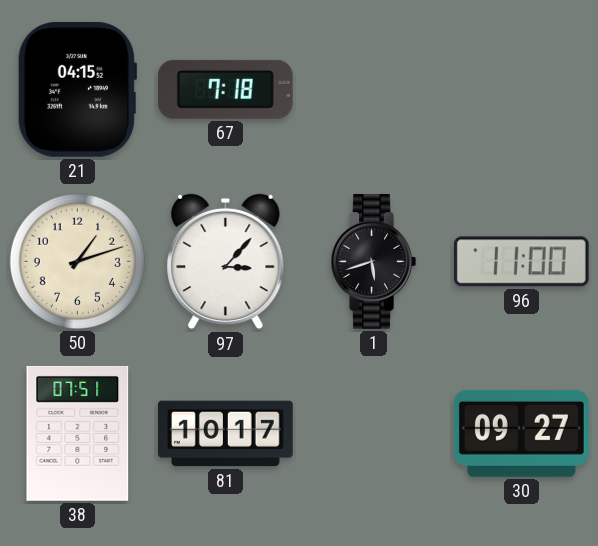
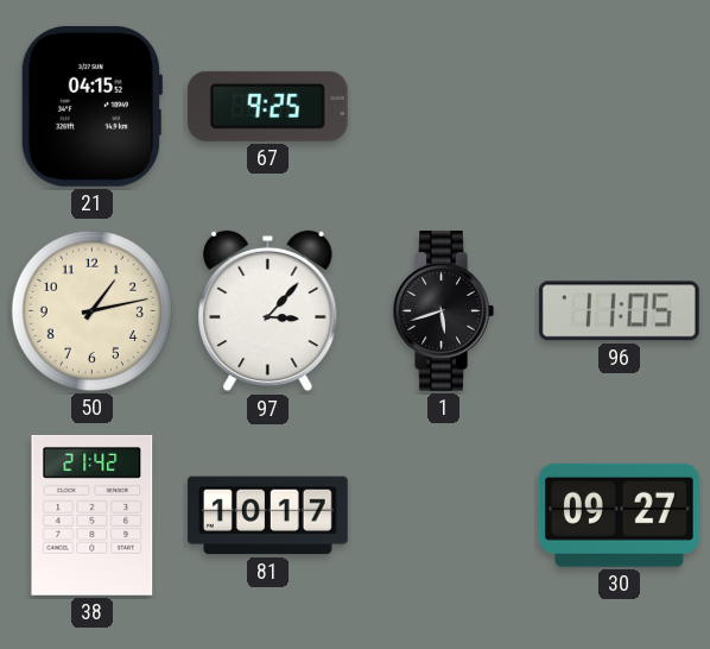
67: 7:18 -> 9:25 (267, 106)
50: 1:12 -> 1:13 (91, 310)
96: 11:00 -> 11:05 (619, 311)
38: 07:51 -> 21:42 (93, 515)
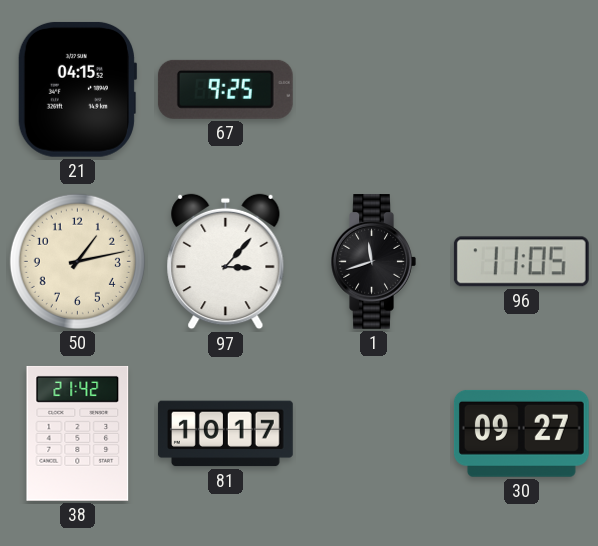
1: 5:42 -> 11:42 (373, 262)
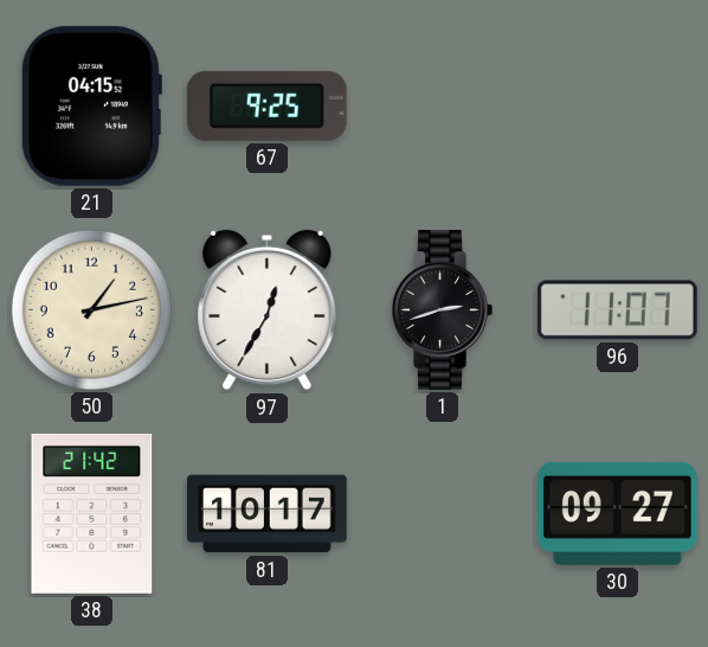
97: 3:07 -> 12:35 (268, 310)
1: 11:42 -> 2:42 (442, 310)
96: 11:05 -> 11:07 (617, 310)
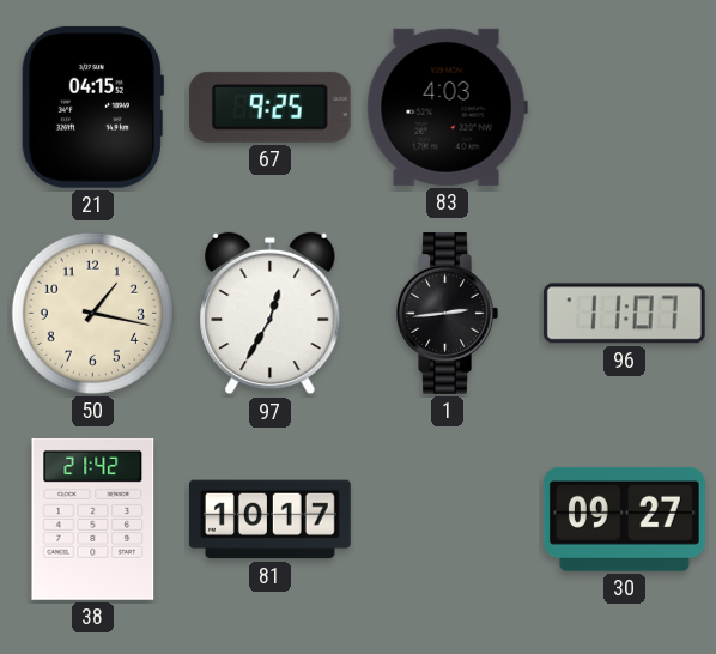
83: none -> 4:03 (447, 107)
50: 1:13 -> 1:17 (92, 313)
1: 2:42 -> 2:44 (447, 314)
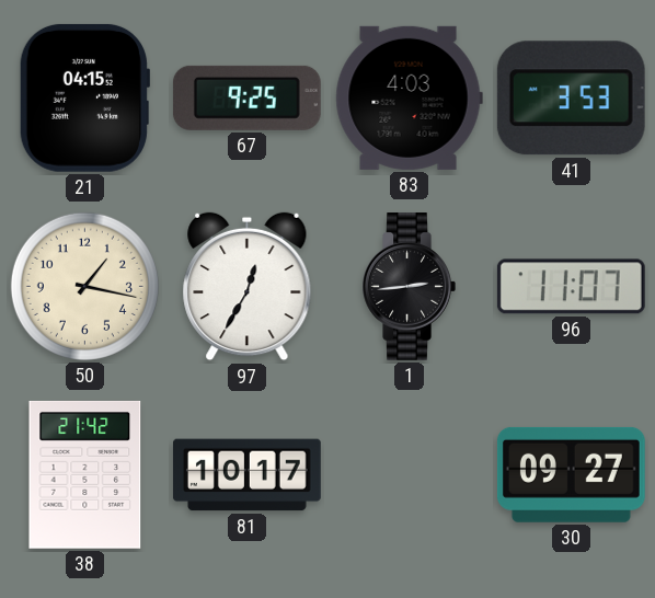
41: none -> 3:53 (571, 99)
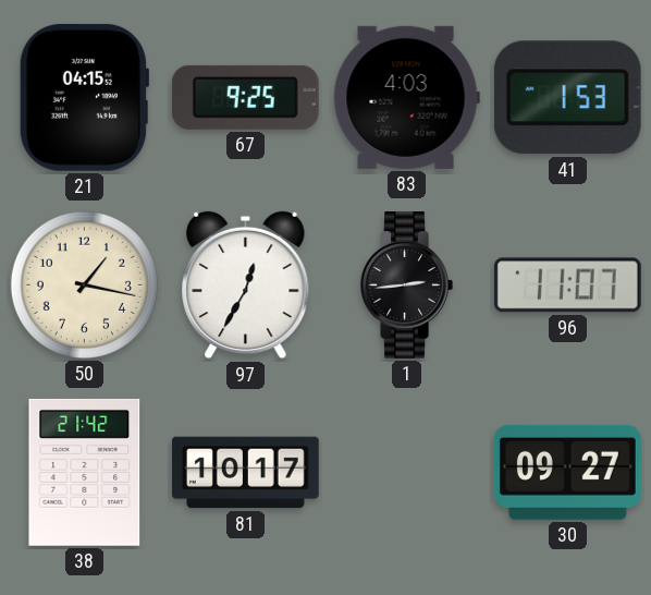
41: 3:53 -> 1:53 (567, 98)
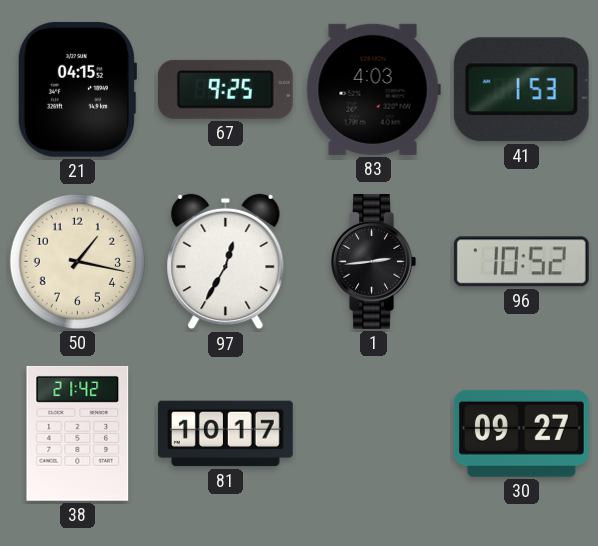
96: 11:07 -> 10:52 (521, 262)
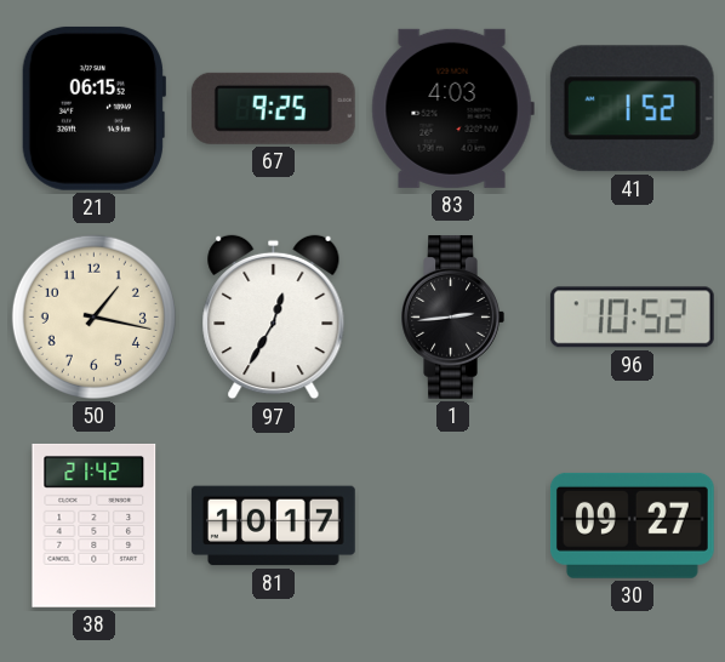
21: 04:15 -> 06:15 (92, 108)
41: 1:53 -> 1:52 (632, 109)
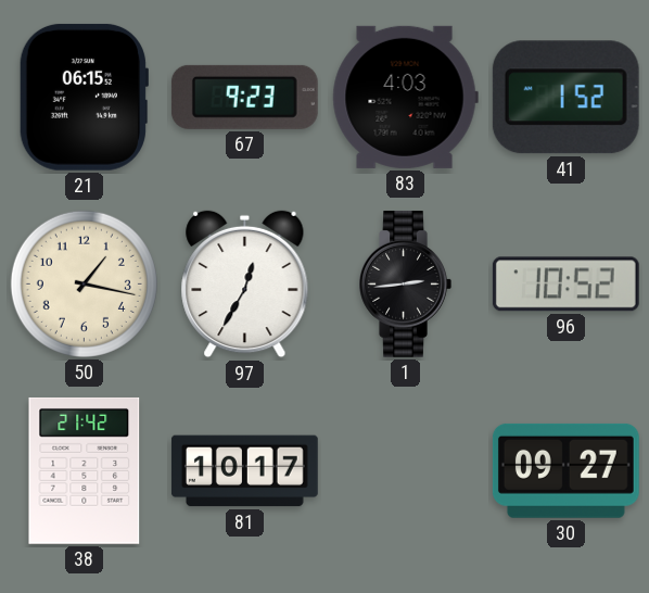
67: 9:25 -> 9:23 (244, 97)
